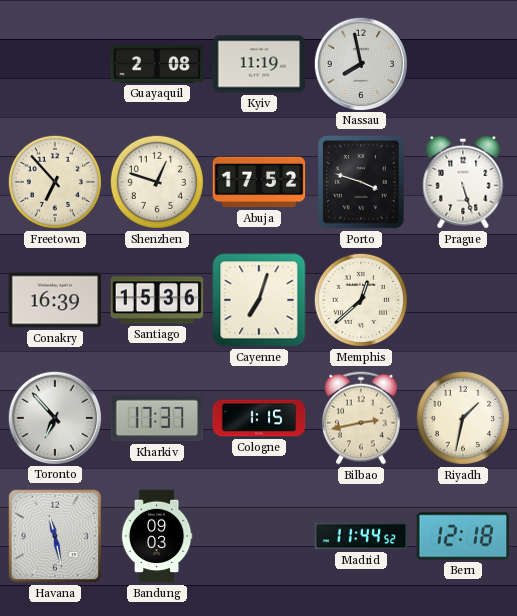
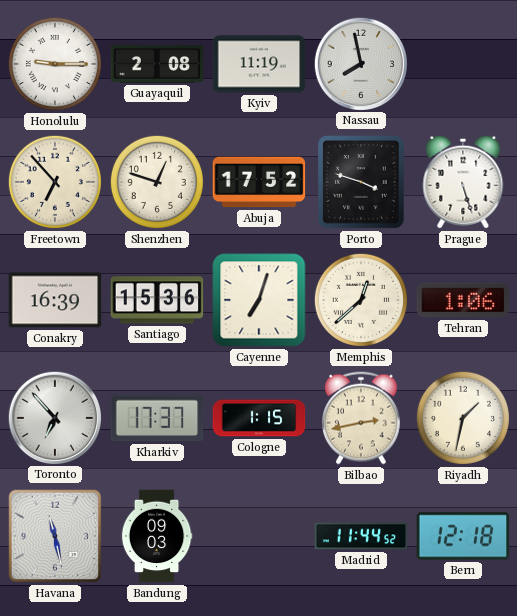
Honolulu: none -> 9:15 (55, 64)
Tehran: none -> 1:06 (463, 300)
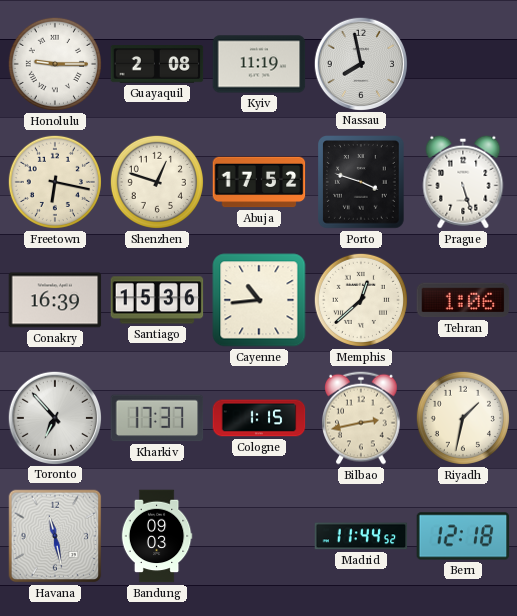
Freetown: 6:53 -> 6:17 (55, 182)
Cayenne: 7:03 -> 10:44 (259, 300)
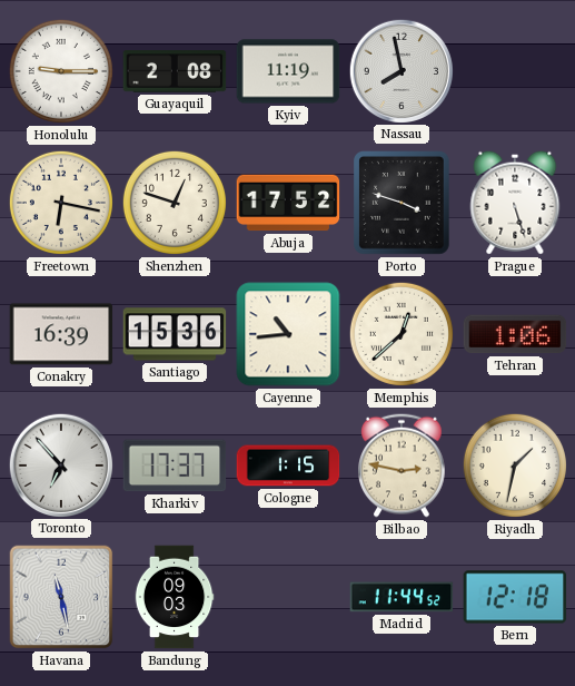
Bilbao: 2:43 -> 2:47 (403, 465)
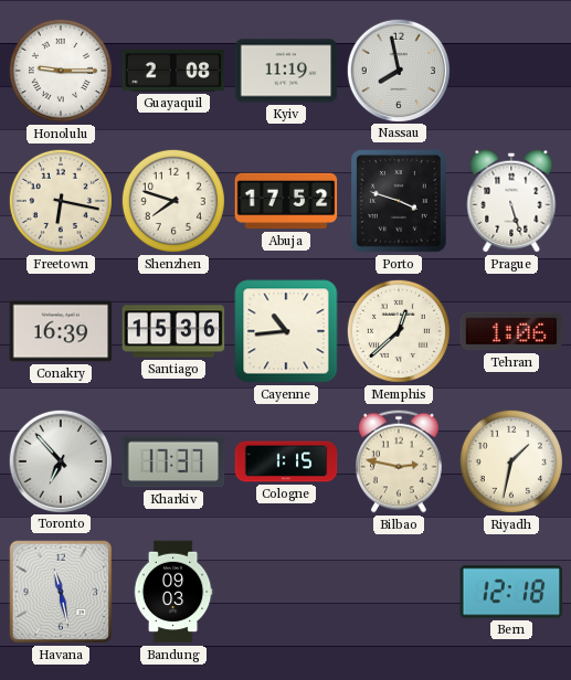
Shenzhen: 12:48 -> 7:48 (173, 201)
Madrid: 11:44 -> none (401, 597)
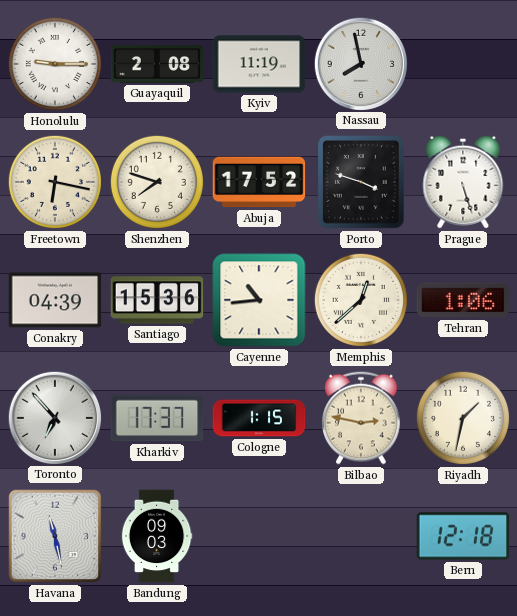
Conakry: 16:39 -> 04:39 (55, 300)
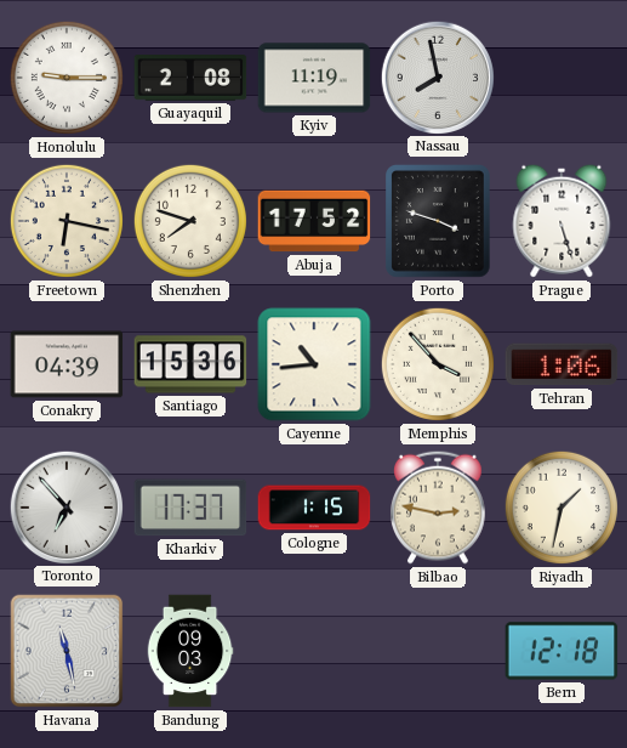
Memphis: 12:38 -> 3:53 (438, 364)
